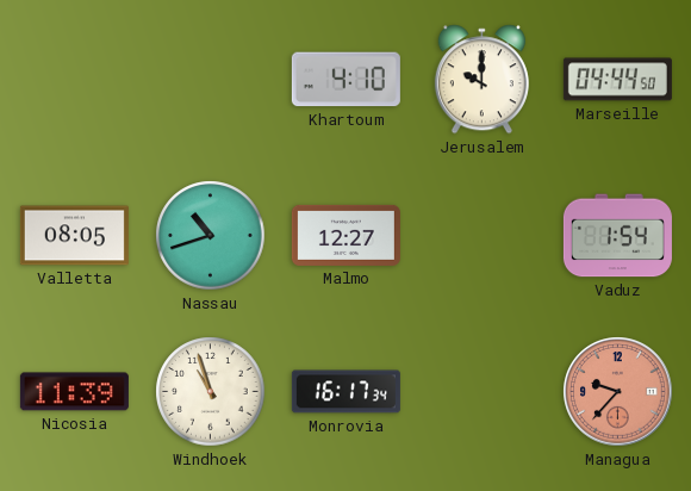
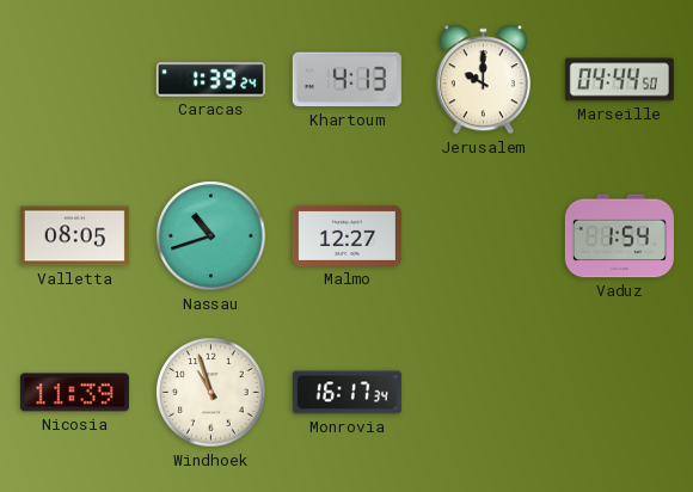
Caracas: none -> 1:39 (210, 80)
Khartoum: 4:10 -> 4:13 (346, 80)
Managua: 9:37 -> none (618, 392)
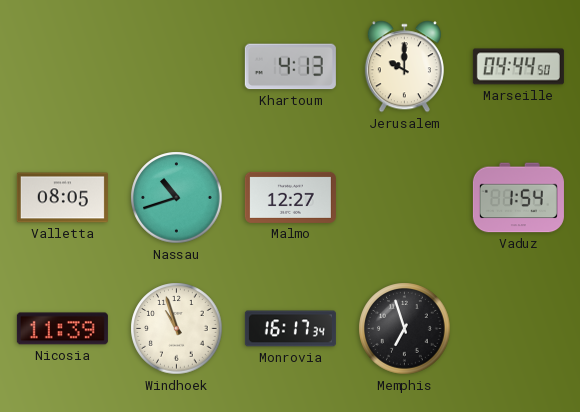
Caracas: 1:39 -> none (210, 80)
Memphis: none -> 6:57 (405, 329)
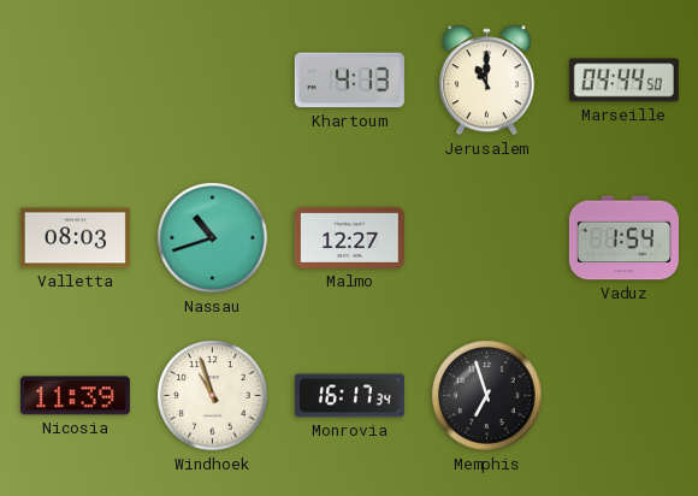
Jerusalem: 10:00 -> 11:00 (486, 81)
Valletta: 08:05 -> 08:03 (75, 238)
